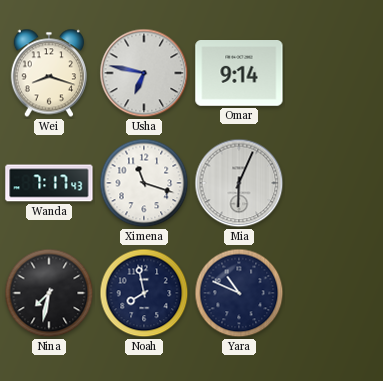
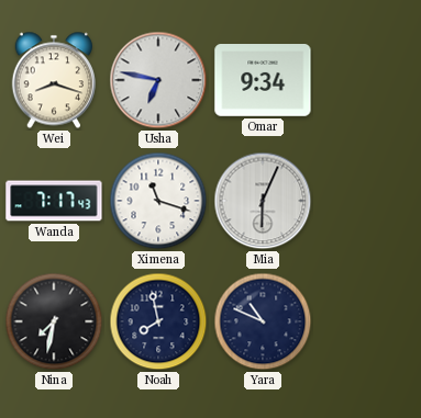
Omar: 9:14 -> 9:34 (263, 81)
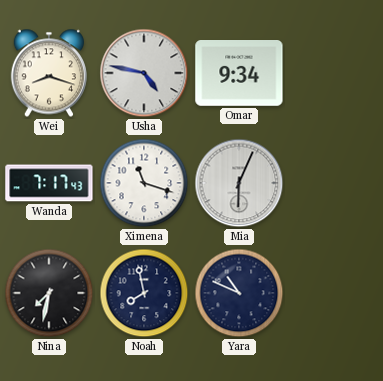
Usha: 6:47 -> 4:47 (144, 73)
